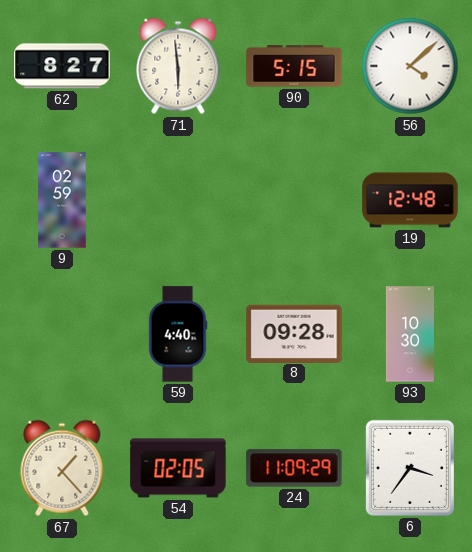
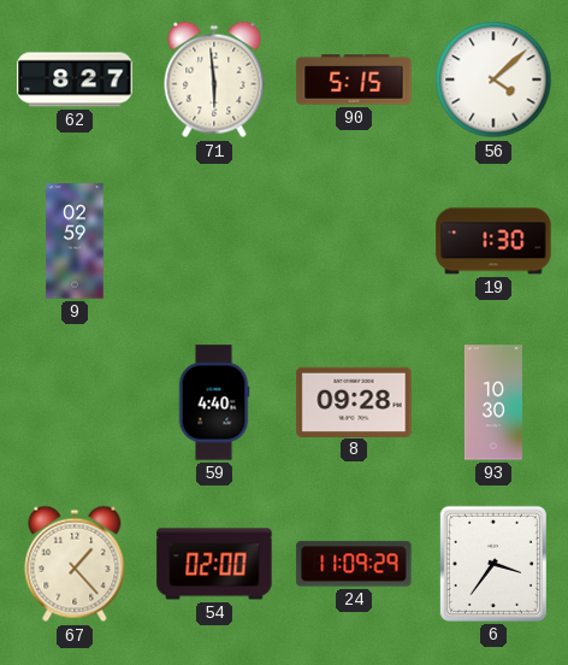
19: 12:48 -> 1:30 (493, 241)
54: 02:05 -> 02:00 (214, 564)
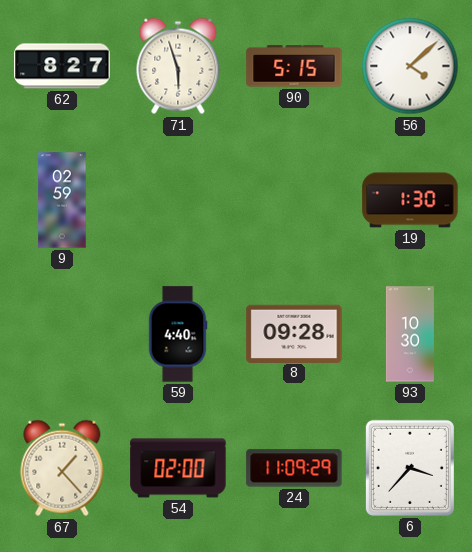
71: 5:59 -> 5:57 (178, 66)
6: 3:36 -> 3:37 (410, 468)
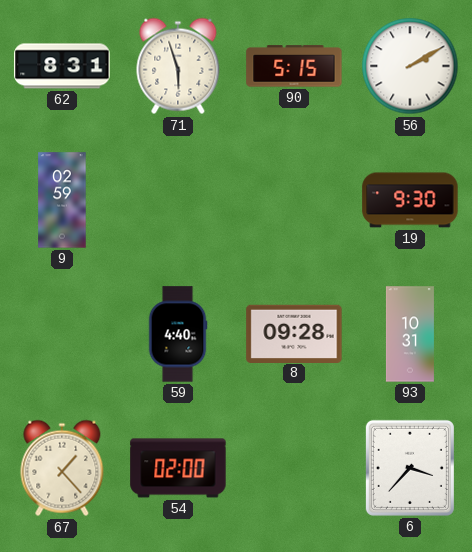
62: 8:27 -> 8:31 (62, 66)
56: 4:08 -> 2:10 (410, 66)
19: 1:30 -> 9:30 (410, 200)
93: 10:30 -> 10:31 (410, 334)
24: 11:09 -> none (294, 468)
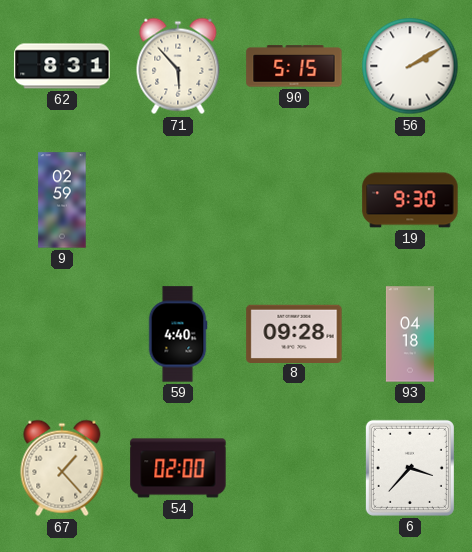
71: 5:57 -> 5:53 (178, 66)
93: 10:31 -> 04:18 (410, 334)
